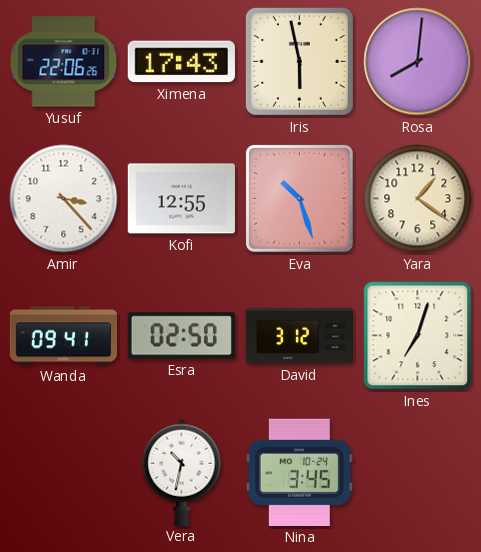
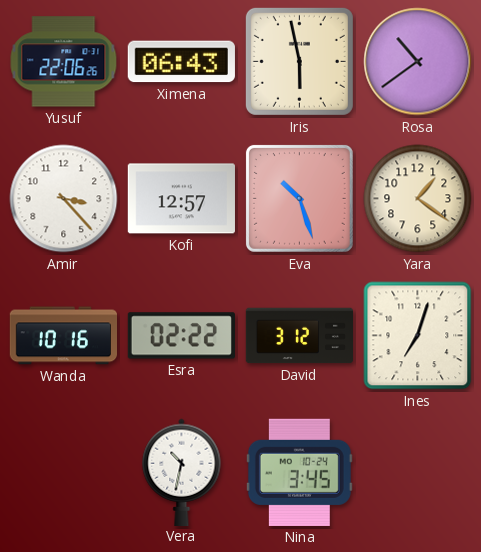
Ximena: 17:43 -> 06:43 (181, 62)
Rosa: 8:01 -> 10:39 (418, 62)
Kofi: 12:55 -> 12:57 (181, 199)
Wanda: 09:41 -> 10:16 (63, 336)
Esra: 02:50 -> 02:22 (181, 336)
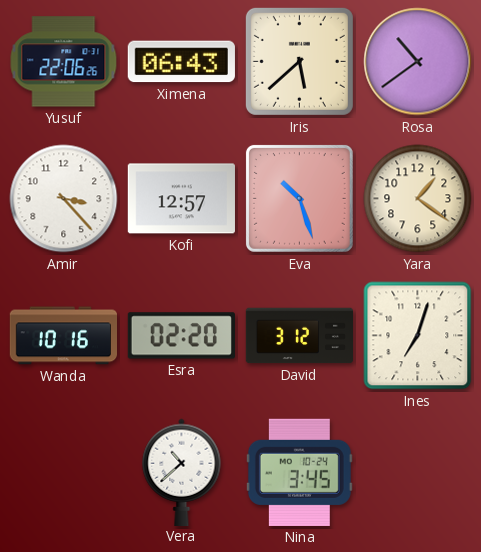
Iris: 5:58 -> 5:38 (299, 61)
Esra: 02:22 -> 02:20 (181, 336)
Vera: 10:32 -> 10:38 (182, 472)
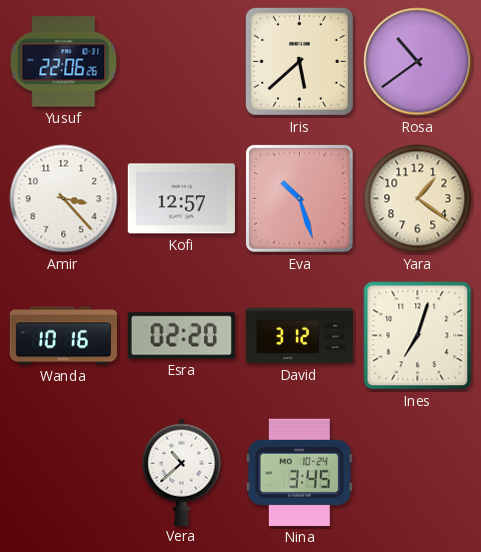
Ximena: 06:43 -> none (181, 62)
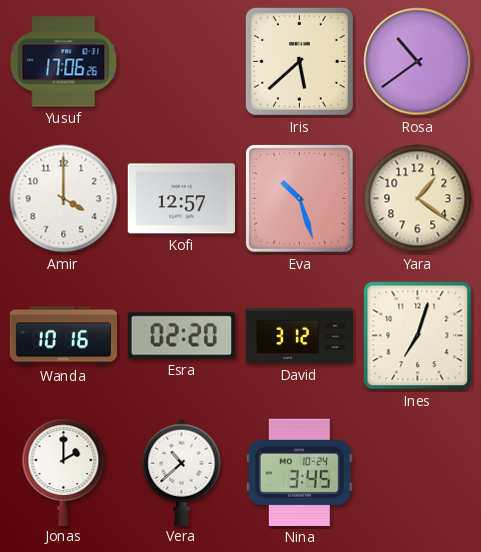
Yusuf: 22:06 -> 17:06 (64, 62)
Amir: 3:23 -> 4:00 (64, 199)
Jonas: none -> 2:00 (64, 472)
